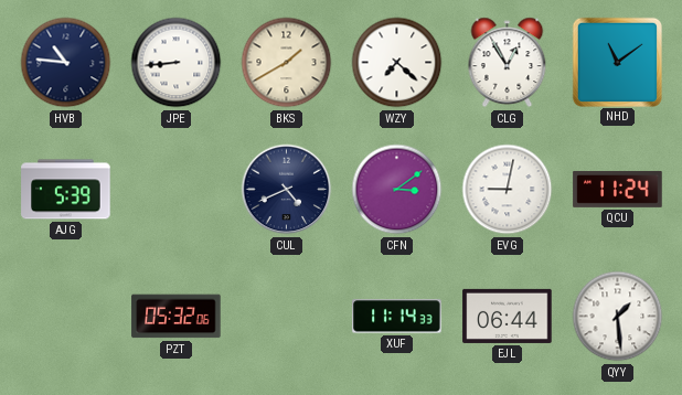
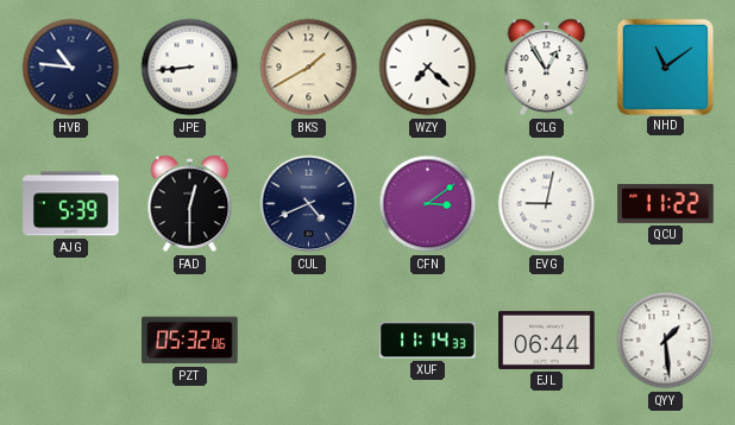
FAD: none -> 12:30 (190, 204)
QCU: 11:24 -> 11:22 (666, 203)
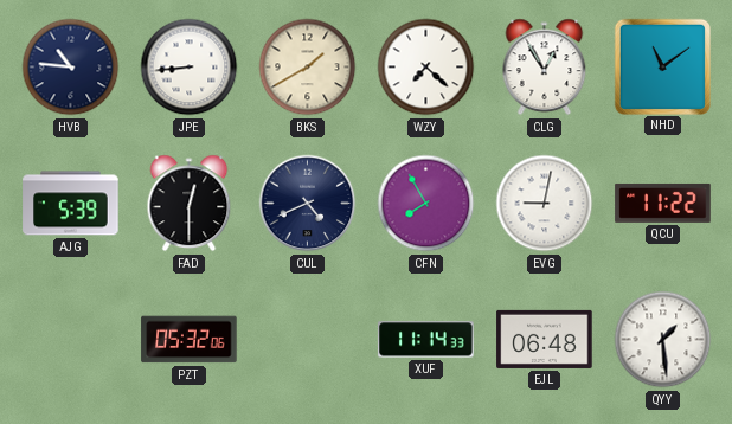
CFN: 3:09 -> 7:55 (426, 204)
EJL: 06:44 -> 06:48 (545, 339)
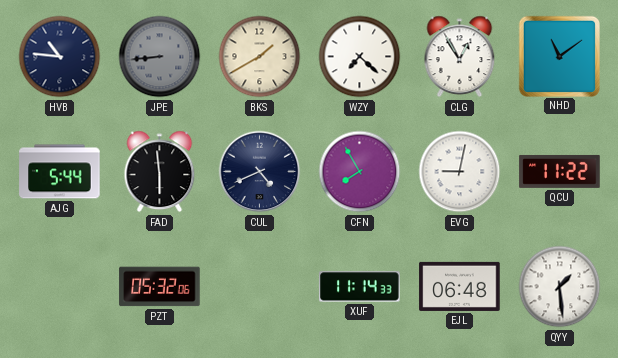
JPE dial: white -> grey (160, 57)
AJG: 5:39 -> 5:44 (60, 172)
FAD: 12:30 -> 5:59 (160, 172)
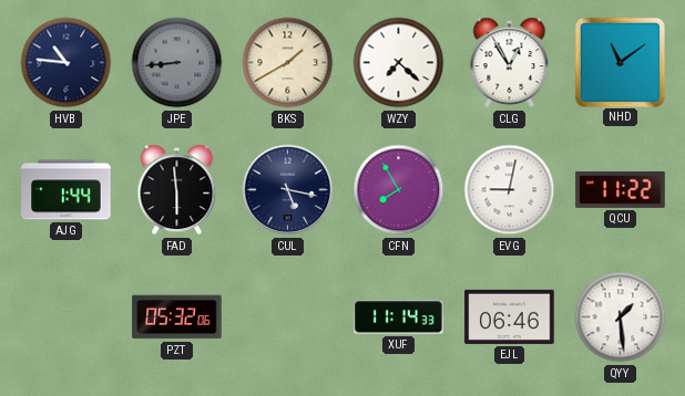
AJG: 5:44 -> 1:44 (67, 190)
CUL: 4:41 -> 5:17 (288, 190)
EJL: 06:48 -> 06:46 (510, 316)
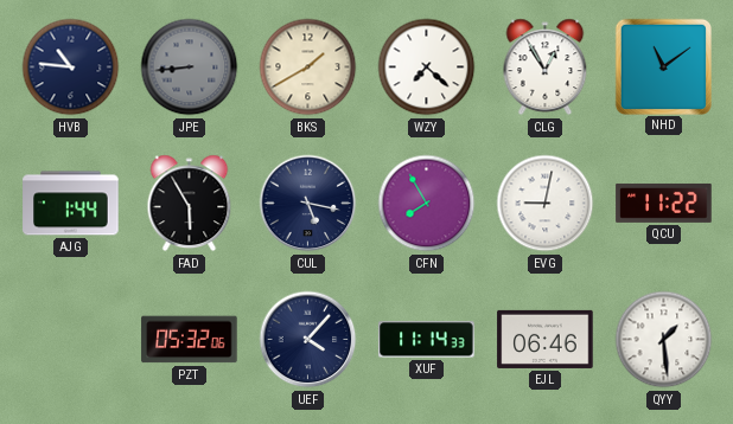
FAD: 5:59 -> 5:55 (190, 204)
UEF: none -> 4:07 (308, 340)
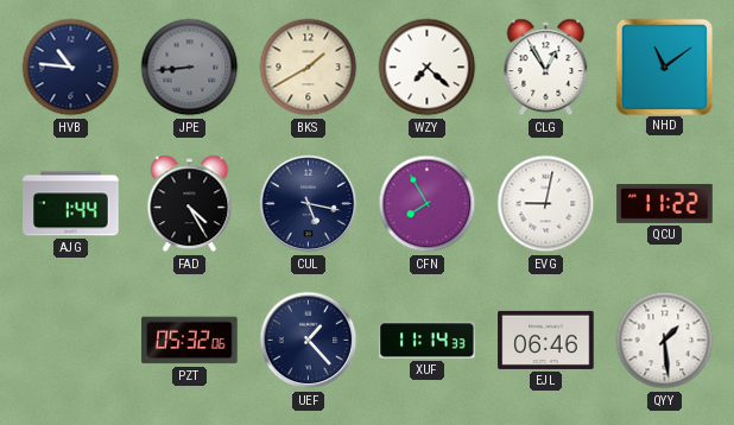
FAD: 5:55 -> 4:25 (190, 204)
UEF: 4:07 -> 1:23 (309, 341)
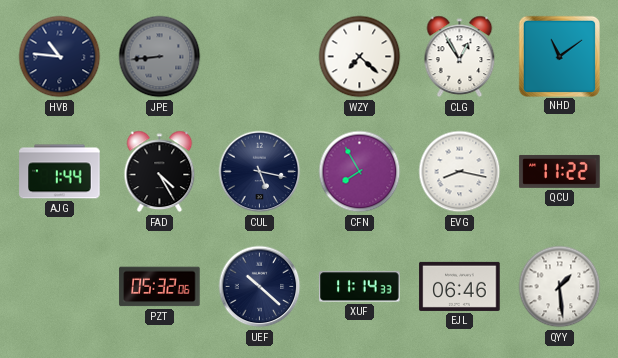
BKS: 1:40 -> none (309, 68)
EVG: 9:02 -> 8:17 (460, 172)
UEF: 1:23 -> 10:22 (260, 287)
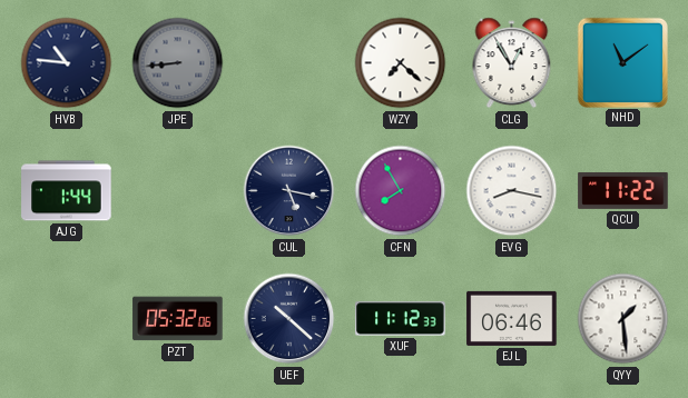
FAD: 4:25 -> none (160, 172)
XUF: 11:14 -> 11:12 (401, 319)
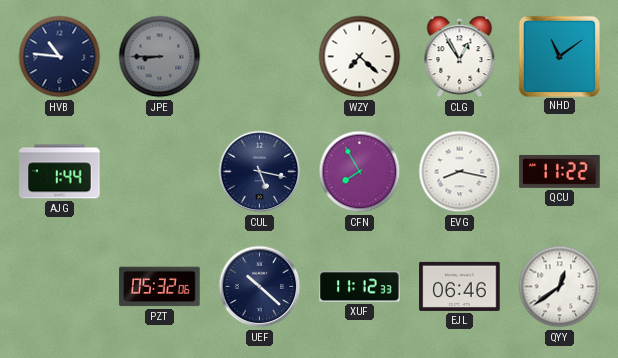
JPE: 8:44 -> 8:45 (160, 57)
QYY: 1:29 -> 12:39 (560, 287)
